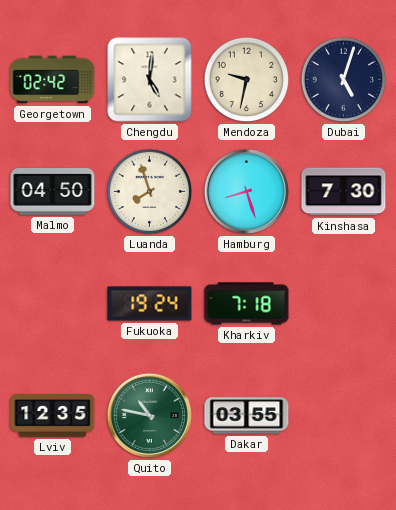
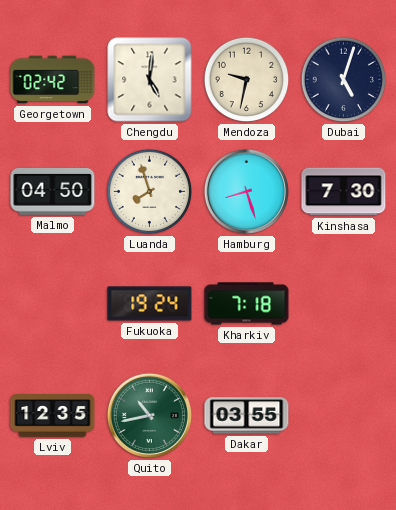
Quito: 10:47 -> 10:43 (149, 415)
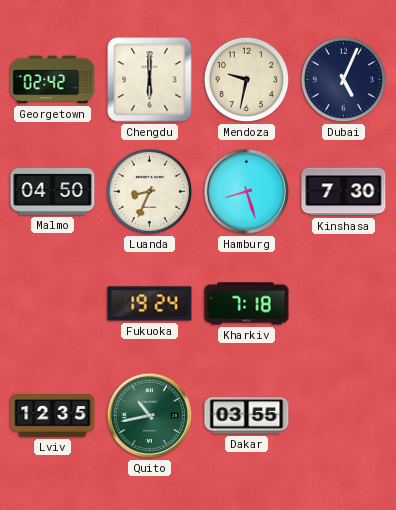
Chengdu: 5:01 -> 6:00 (150, 80)
Dubai: 5:03 -> 5:04 (344, 80)
Luanda: 7:57 -> 8:34 (150, 192)
